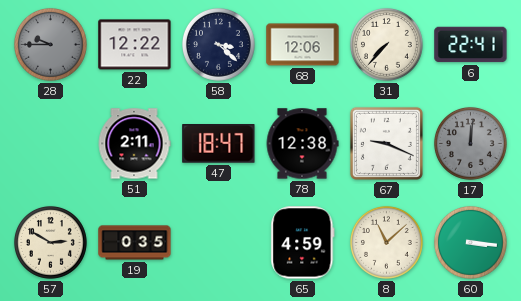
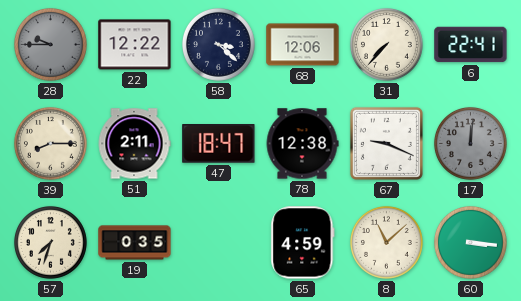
39: none -> 8:15 (50, 143)
57: 2:50 -> 7:33 (50, 242)
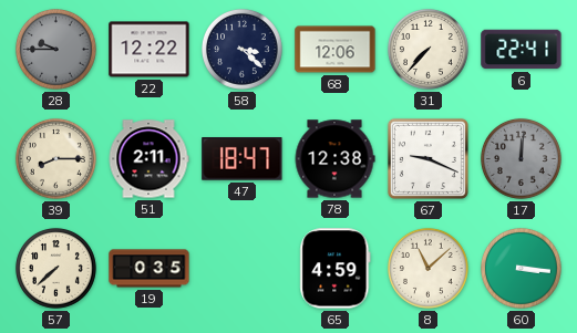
57: 7:33 -> 7:38 (55, 268)
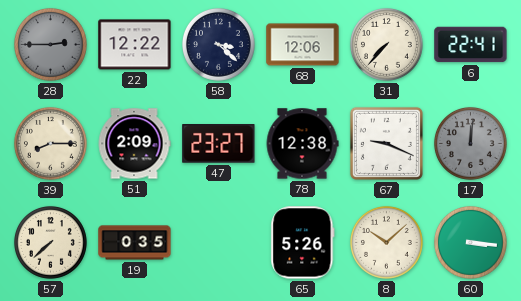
28: 9:45 -> 2:45 (50, 44)
51: 2:11 -> 2:09 (134, 144)
47: 18:47 -> 23:27 (219, 144)
65: 4:59 -> 5:26 (303, 243)
8: 11:08 -> 10:08 (386, 242)
